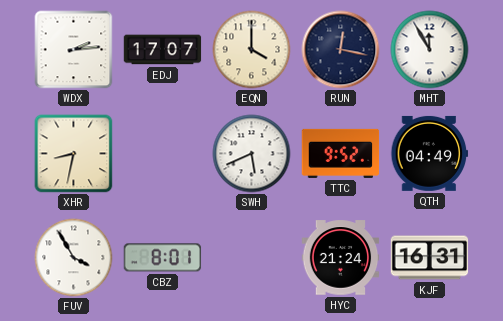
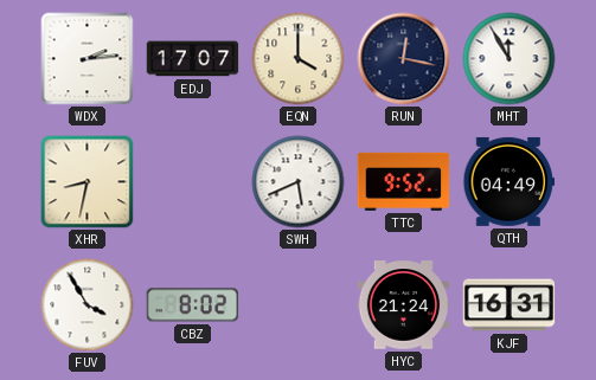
CBZ: 8:01 -> 8:02 (193, 305)
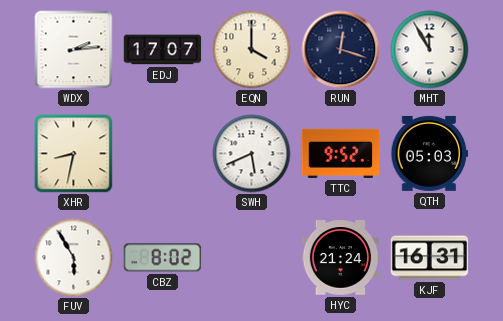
RUN: 12:17 -> 12:18 (341, 50)
QTH: 04:49 -> 05:03 (430, 153)
FUV: 3:55 -> 5:55 (74, 258)
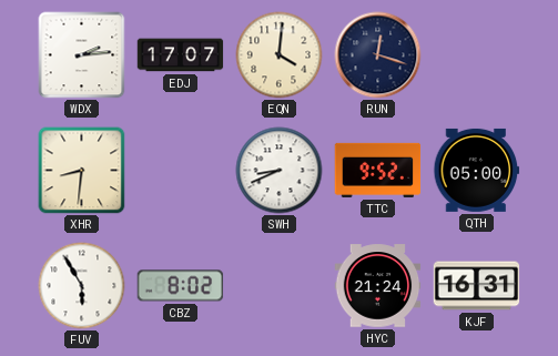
EQN: 4:00 -> 4:01 (280, 55)
MHT: 11:55 -> none (430, 50)
XHR: 8:32 -> 8:31 (82, 171)
SWH: 5:41 -> 8:41 (280, 171)
QTH: 05:03 -> 05:00 (477, 170)
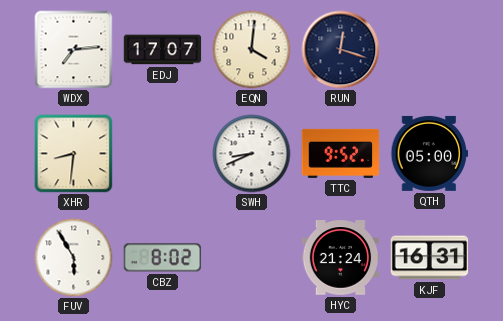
WDX: 2:14 -> 7:14 (74, 50)
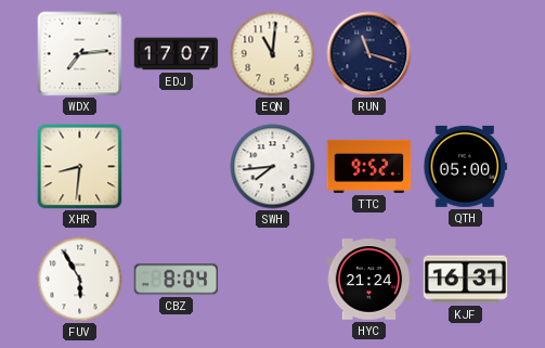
EQN: 4:01 -> 11:01 (273, 54)
RUN: 12:18 -> 11:18 (369, 54)
SWH: 8:41 -> 7:44 (273, 167)
CBZ: 8:02 -> 8:04 (177, 280)
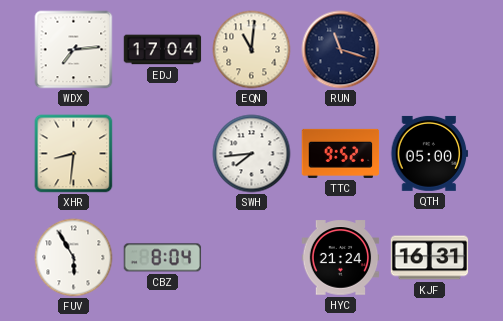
EDJ: 17:07 -> 17:04 (163, 50)
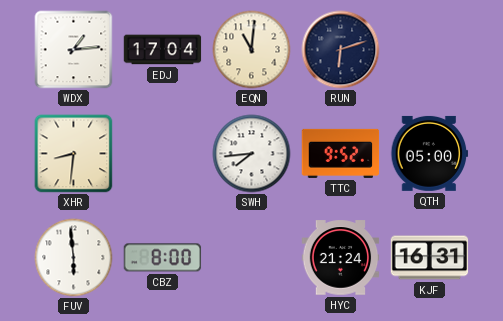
WDX: 7:14 -> 1:14 (74, 50)
RUN: 11:18 -> 6:12 (341, 50)
FUV: 5:55 -> 5:59 (74, 258)
CBZ: 8:04 -> 8:00 (163, 258)
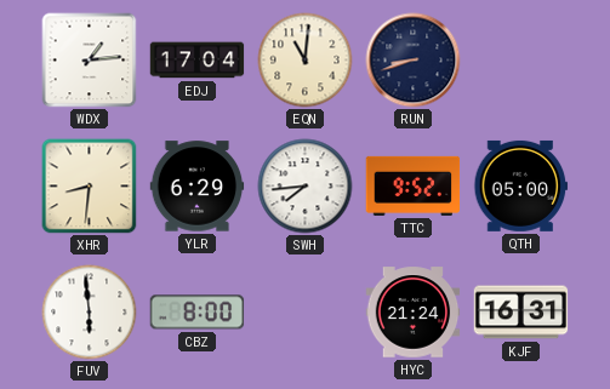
RUN: 6:12 -> 8:42 (414, 61)
YLR: none -> 6:29 (198, 187)
